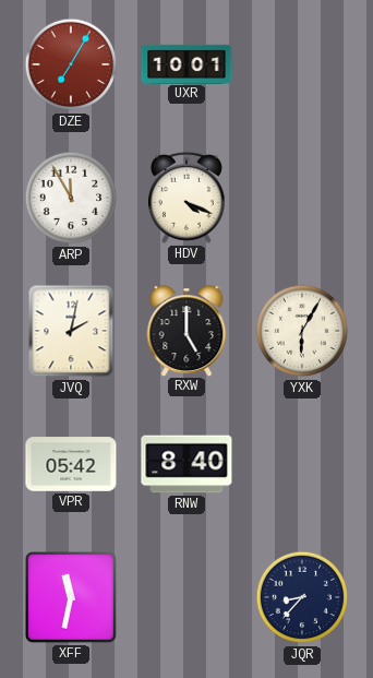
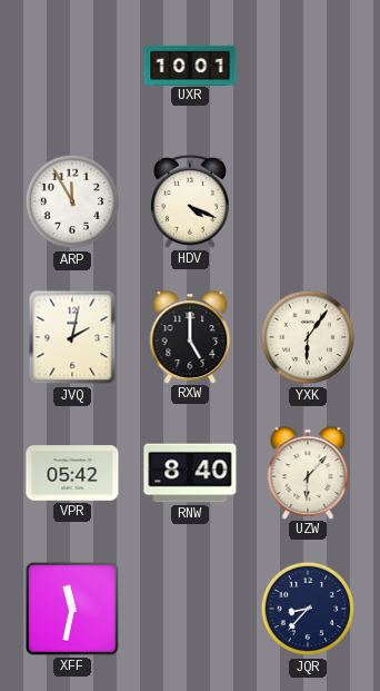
DZE: 7:05 -> none (71, 64)
YXK: 6:05 -> 6:06 (308, 337)
UZW: none -> 6:07 (308, 473)
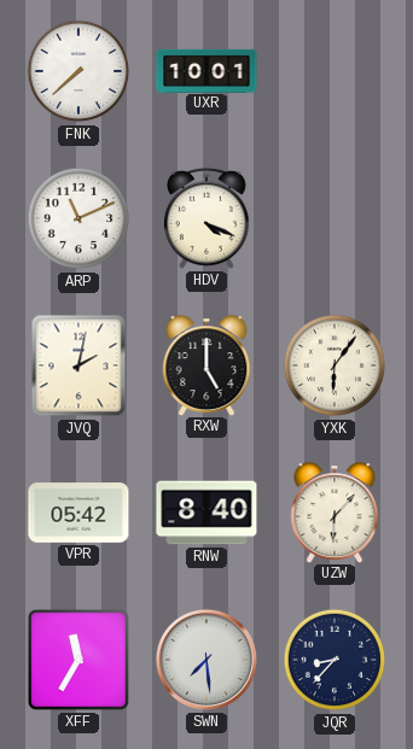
FNK: none -> 7:38 (78, 71)
ARP: 11:55 -> 11:11 (78, 218)
XFF: 11:32 -> 11:35 (80, 661)
SWN: none -> 7:29 (206, 660)
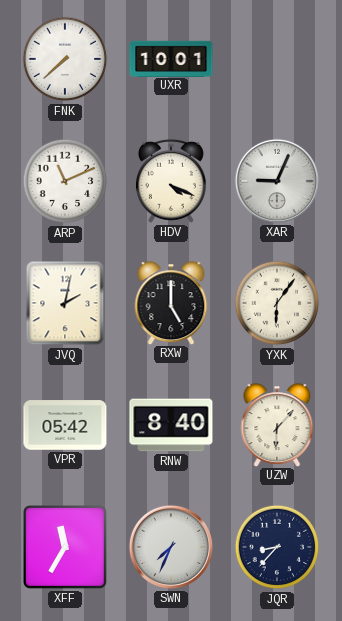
XAR: none -> 9:04 (277, 181)
SWN: 7:29 -> 7:34 (171, 547)
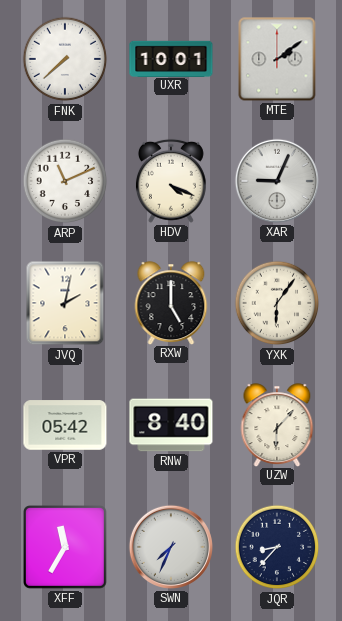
MTE: none -> 2:09 (277, 59)
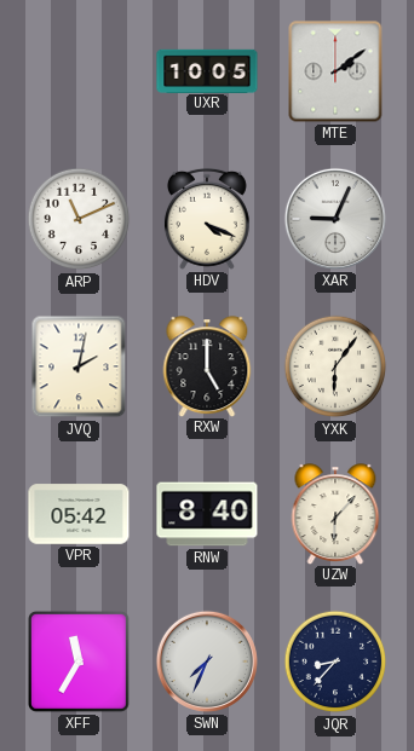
FNK: 7:38 -> none (65, 59)
UXR: 10:01 -> 10:05 (207, 70)
